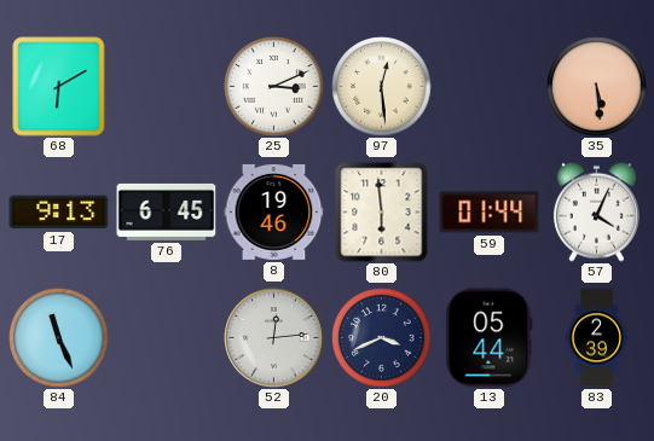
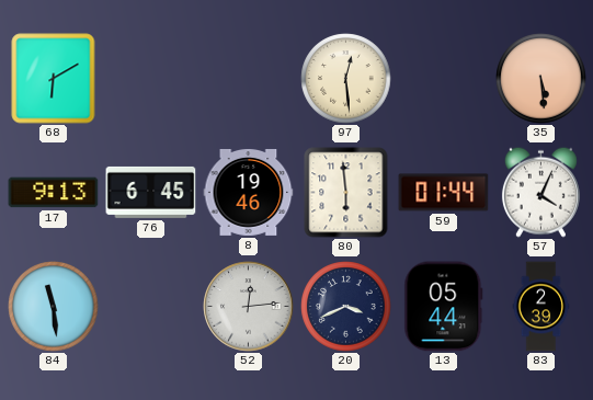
25: 3:11 -> none (274, 87)
84: 11:26 -> 11:29 (54, 307)
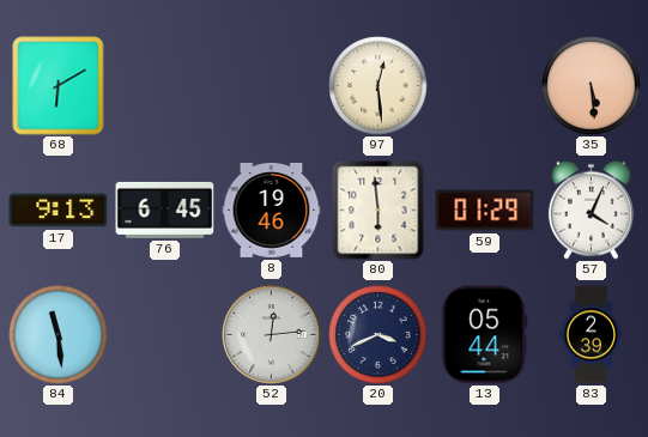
59: 01:44 -> 01:29 (485, 211)
